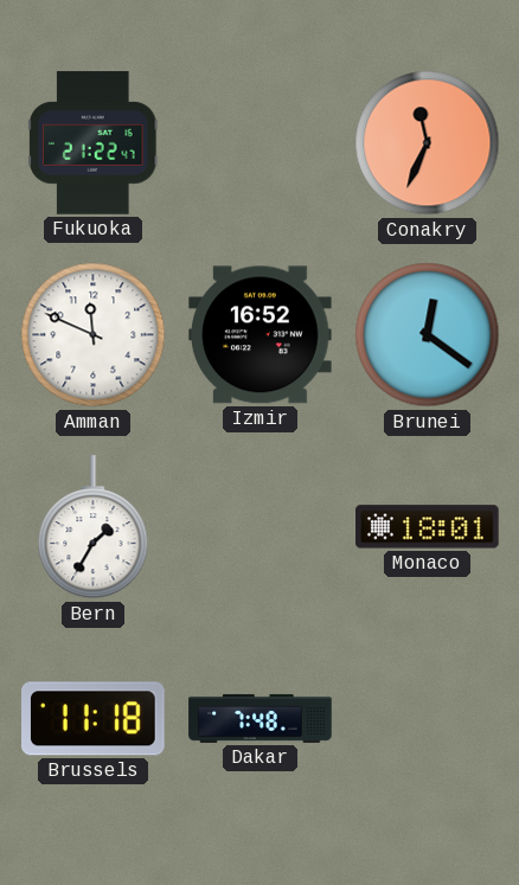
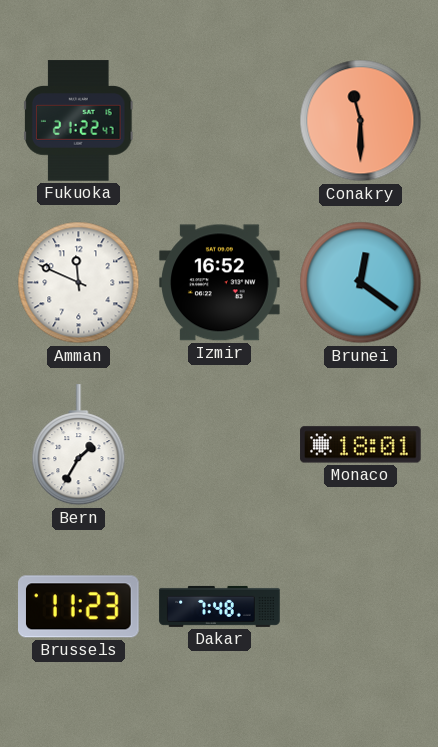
Conakry: 11:34 -> 11:30 (361, 121)
Brussels: 11:18 -> 11:23 (79, 607)
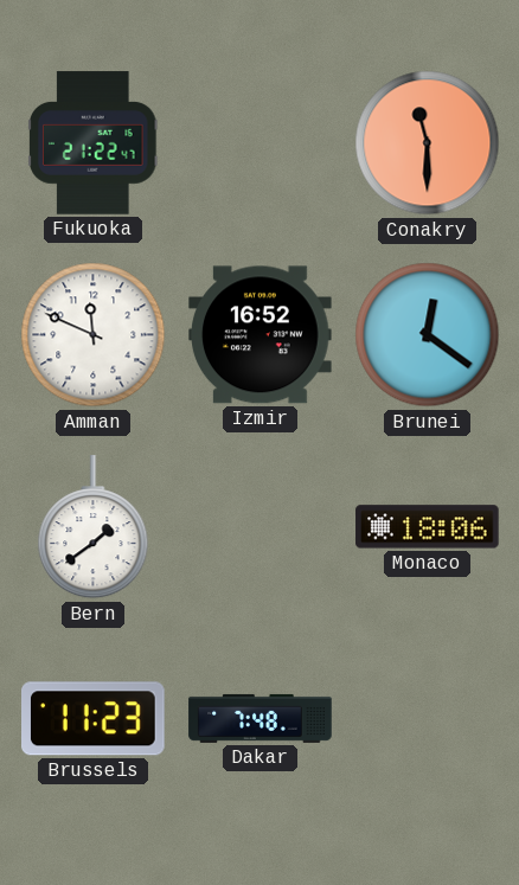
Bern: 1:35 -> 1:39 (94, 527)
Monaco: 18:01 -> 18:06 (428, 527)
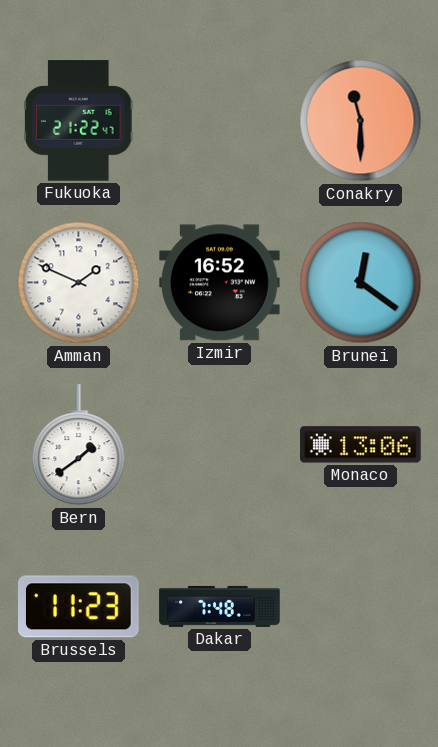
Amman: 11:49 -> 1:49 (79, 283)
Monaco: 18:06 -> 13:06 (361, 445)
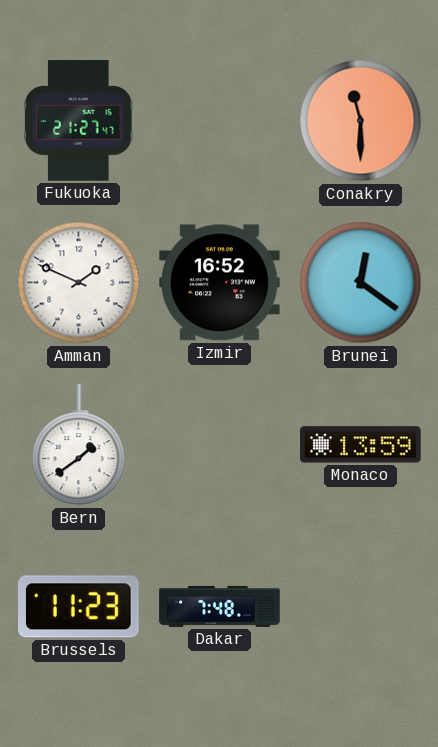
Fukuoka: 21:22 -> 21:27 (79, 121)
Monaco: 13:06 -> 13:59 (361, 445)
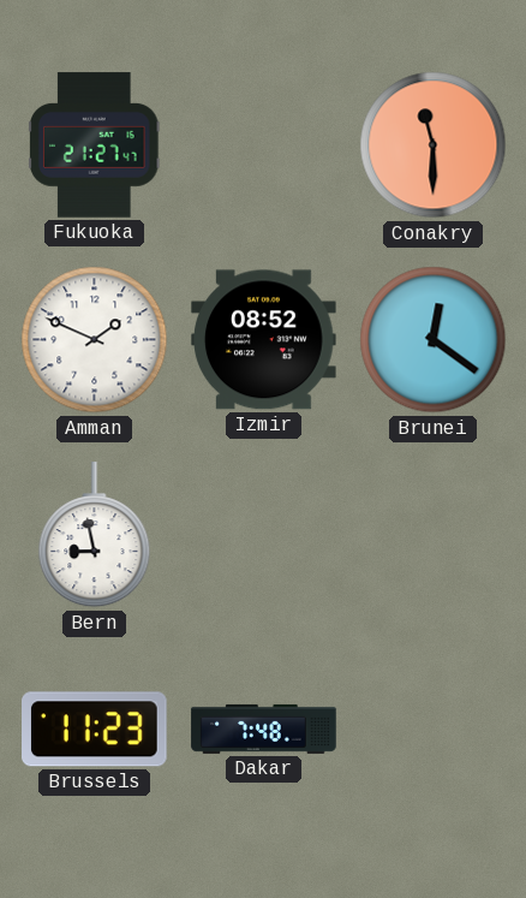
Izmir: 16:52 -> 08:52 (264, 340)
Bern: 1:39 -> 8:58 (95, 535)
Monaco: 13:59 -> none (361, 445)
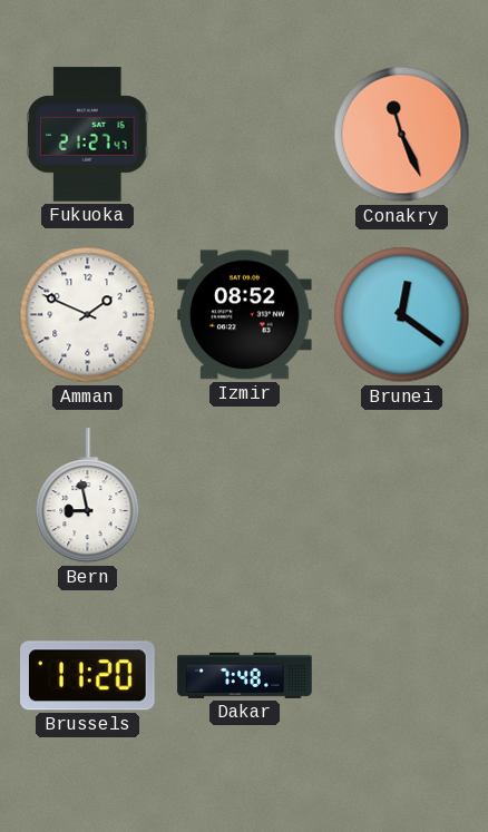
Conakry: 11:30 -> 11:26 (402, 135)
Brussels: 11:23 -> 11:20 (88, 676)
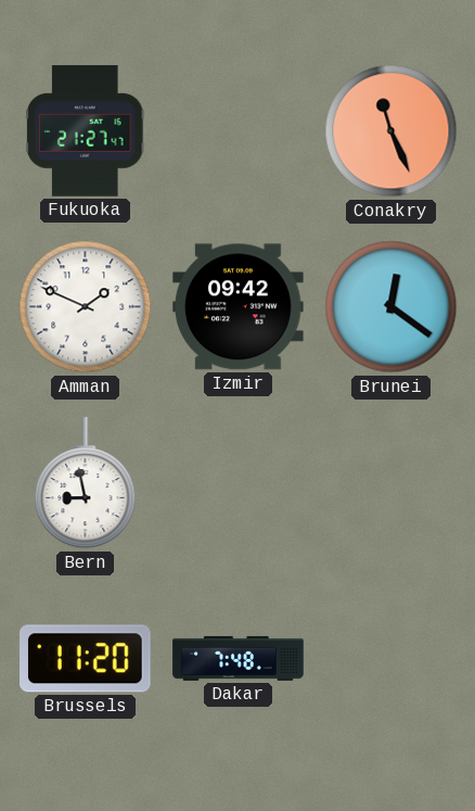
Izmir: 08:52 -> 09:42 (239, 307)
